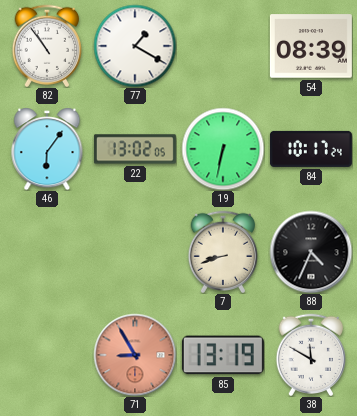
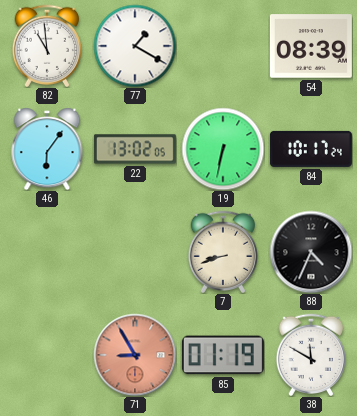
82: 10:54 -> 10:59 (47, 45)
85: 13:19 -> 01:19 (223, 355)
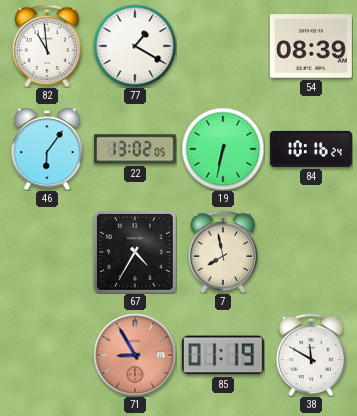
84: 10:17 -> 10:16 (311, 149)
67: none -> 4:35 (135, 252)
7: 8:42 -> 7:58 (223, 251)
88: 4:34 -> none (311, 252)
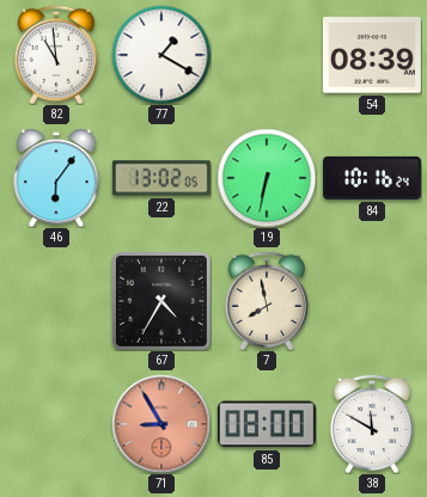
85: 01:19 -> 08:00 (267, 424)
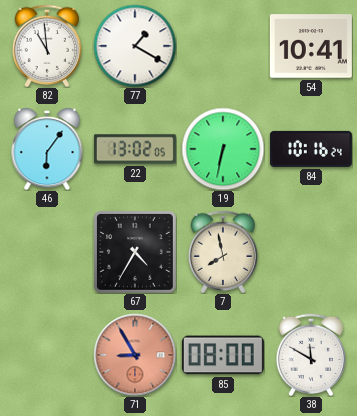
54: 08:39 -> 10:41 (311, 46)
